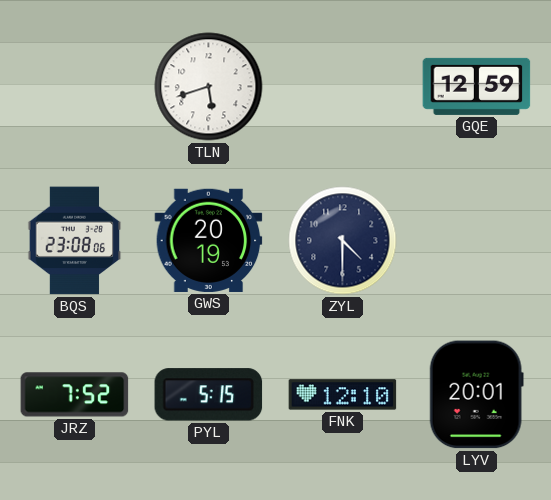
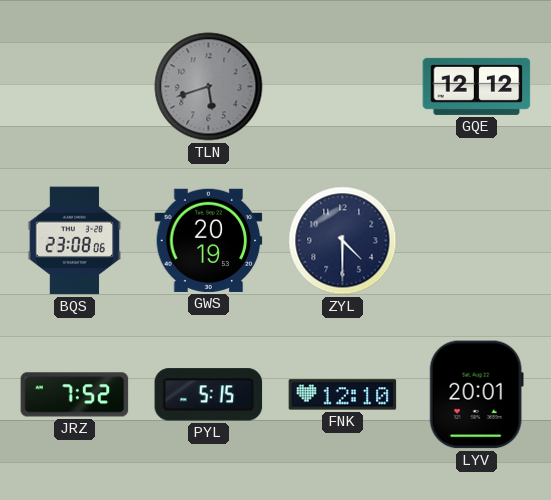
TLN dial: white -> grey (209, 87)
GQE: 12:59 -> 12:12 (477, 86)
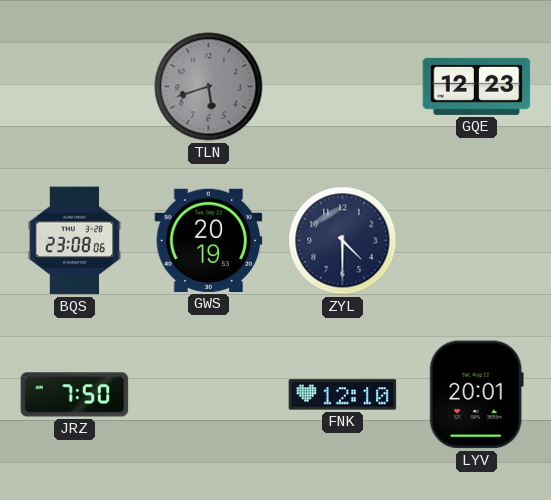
GQE: 12:12 -> 12:23 (477, 86)
JRZ: 7:52 -> 7:50 (75, 395)
PYL: 5:15 -> none (209, 395)
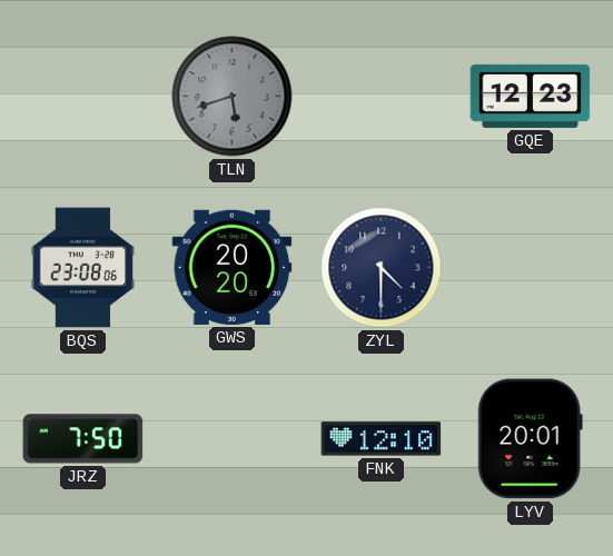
GWS: 20:19 -> 20:20 (233, 267)
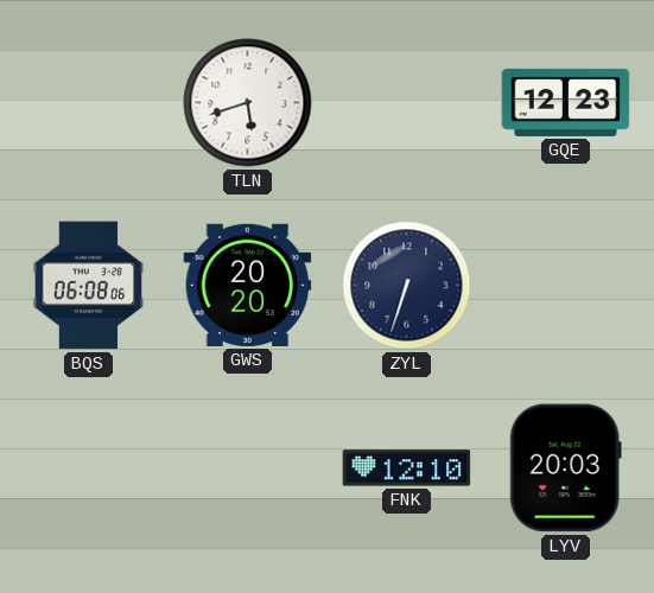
TLN dial: grey -> white (248, 103)
BQS: 23:08 -> 06:08 (89, 286)
ZYL: 4:30 -> 6:33 (407, 286)
JRZ: 7:50 -> none (83, 439)
LYV: 20:01 -> 20:03 (565, 468)
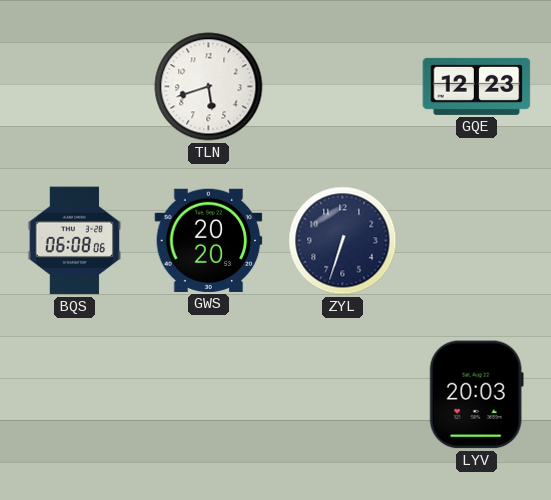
FNK: 12:10 -> none (407, 468)
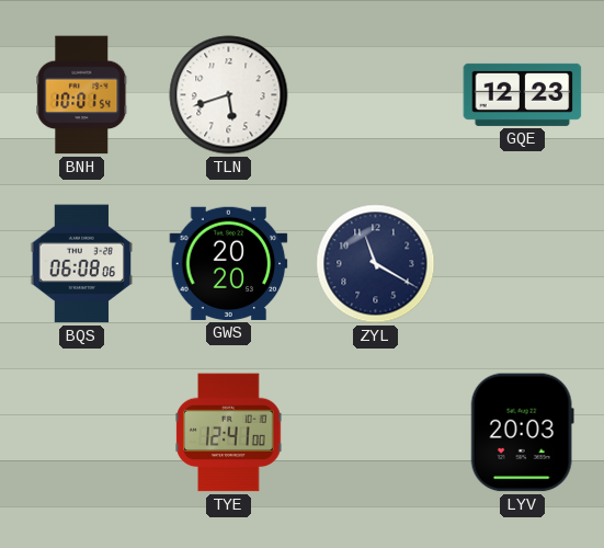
BNH: none -> 10:01 (82, 95)
ZYL: 6:33 -> 11:20 (376, 264)
TYE: none -> 12:41 (229, 433)
